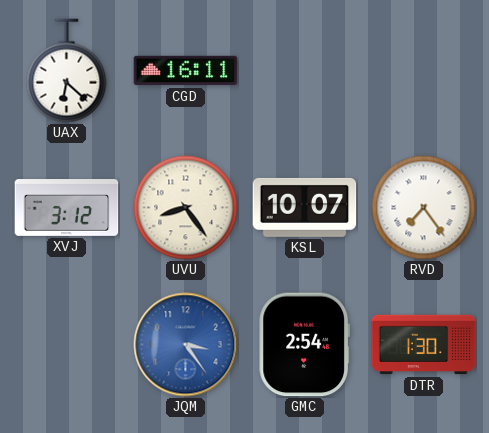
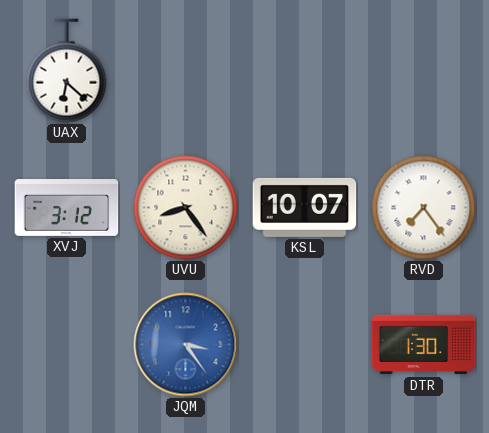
CGD: 16:11 -> none (186, 71)
GMC: 2:54 -> none (304, 345)
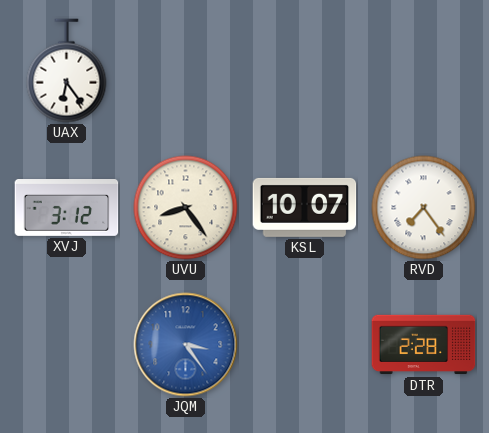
UAX: 6:22 -> 6:24 (67, 71)
DTR: 1:30 -> 2:28 (424, 345)
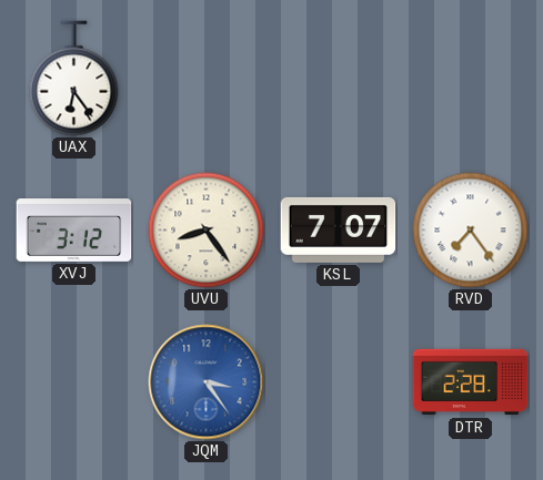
KSL: 10:07 -> 7:07 (339, 229)
